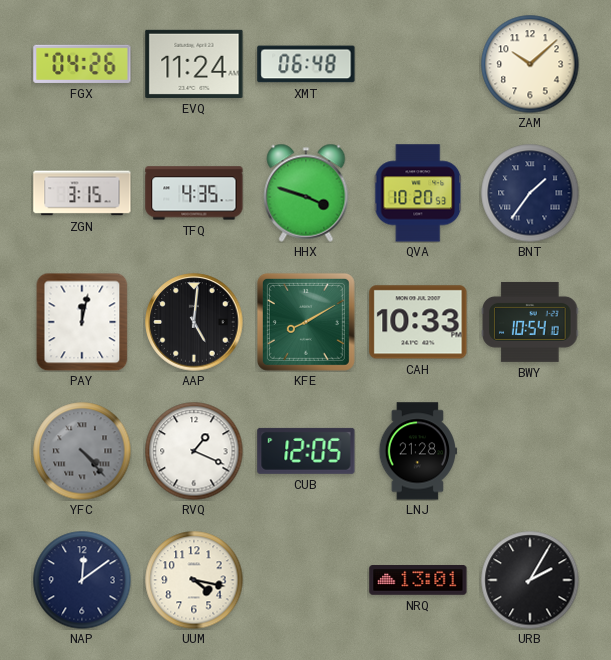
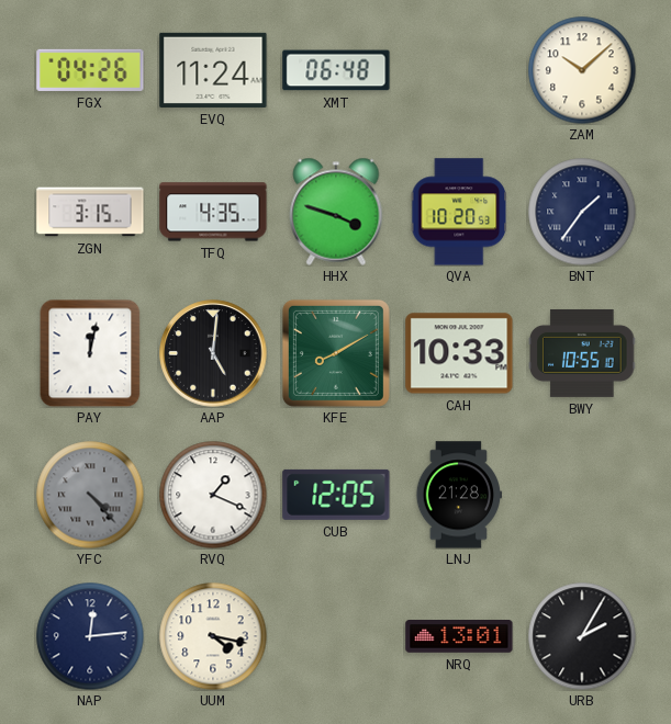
BWY: 10:54 -> 10:55 (582, 353)
NAP: 12:09 -> 12:14 (90, 636)
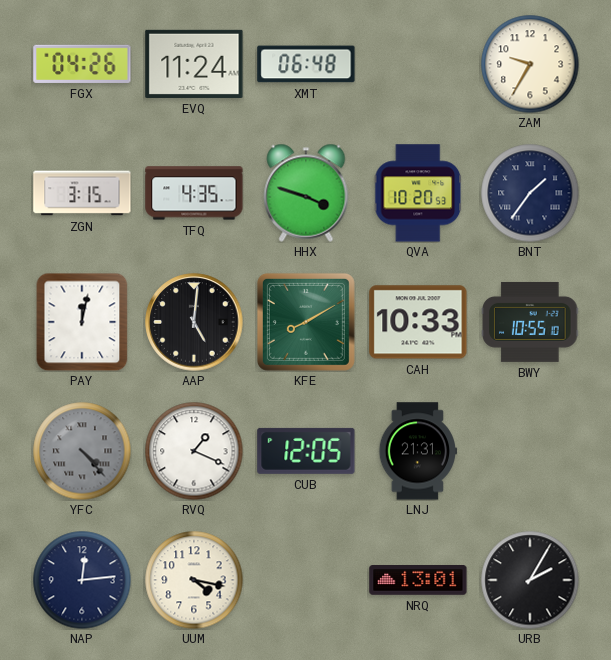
ZAM: 10:08 -> 9:35 (530, 64)
LNJ: 21:28 -> 21:31 (418, 451)
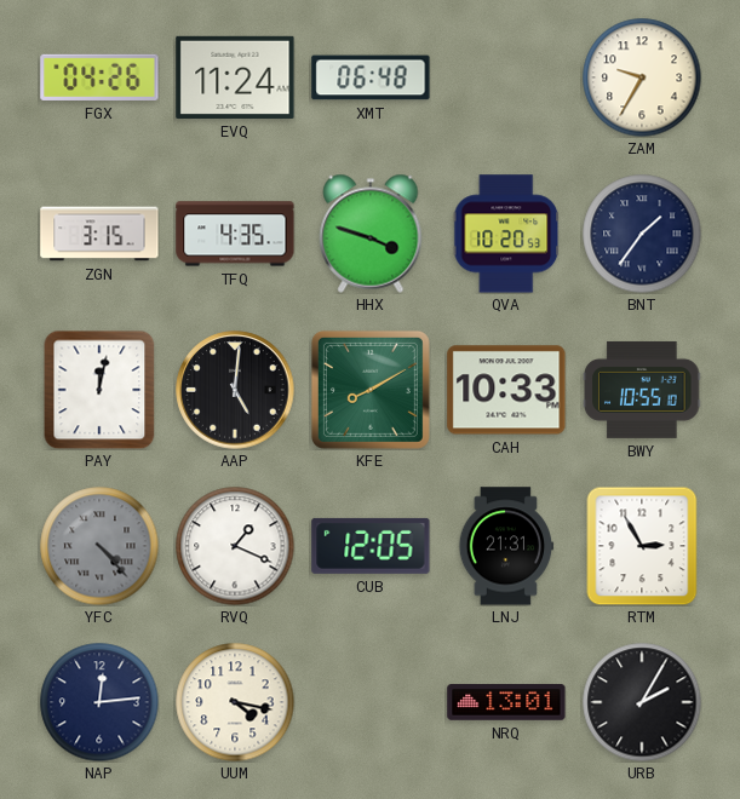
RTM: none -> 2:55 (642, 546)
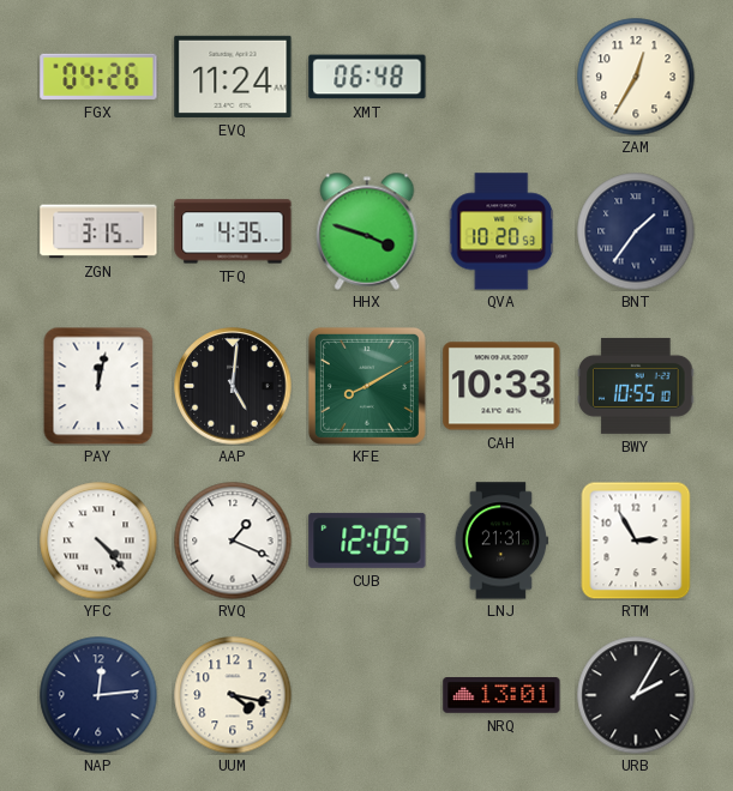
ZAM: 9:35 -> 12:35 (636, 77)
YFC dial: grey -> white (98, 541)
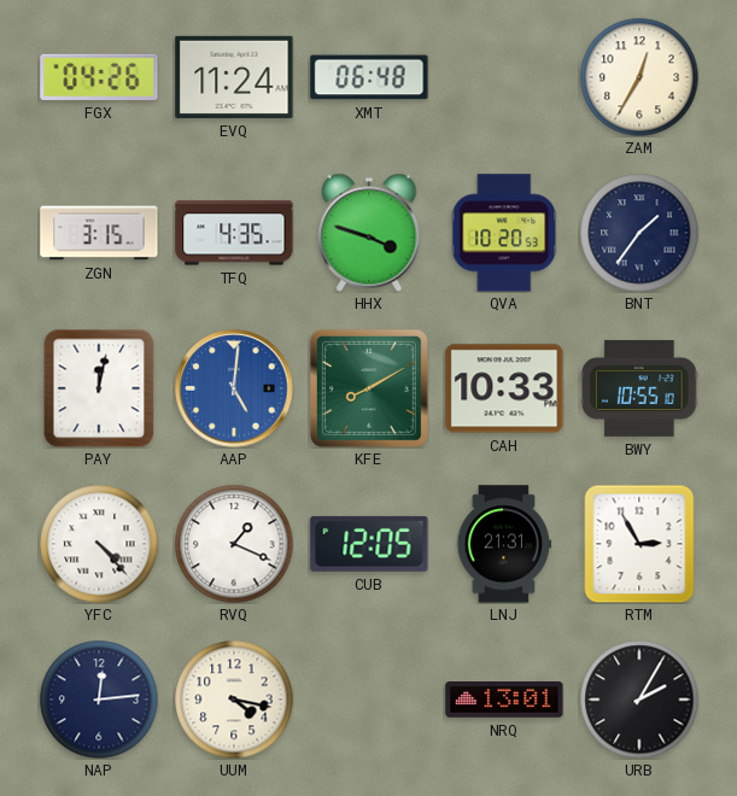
AAP dial: black -> blue (234, 388)
